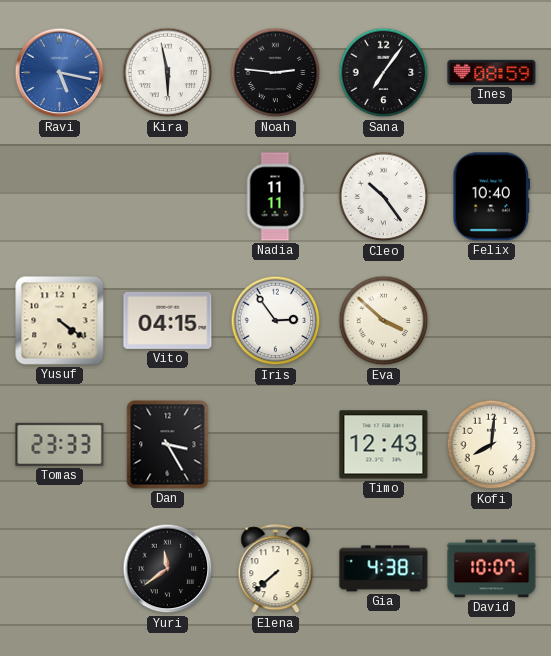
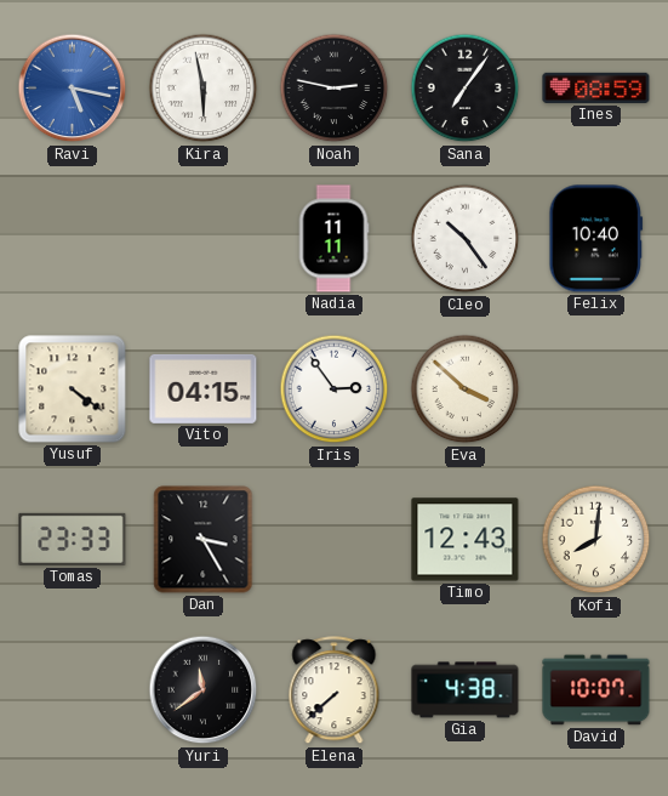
Noah: 2:46 -> 2:47 (335, 89)
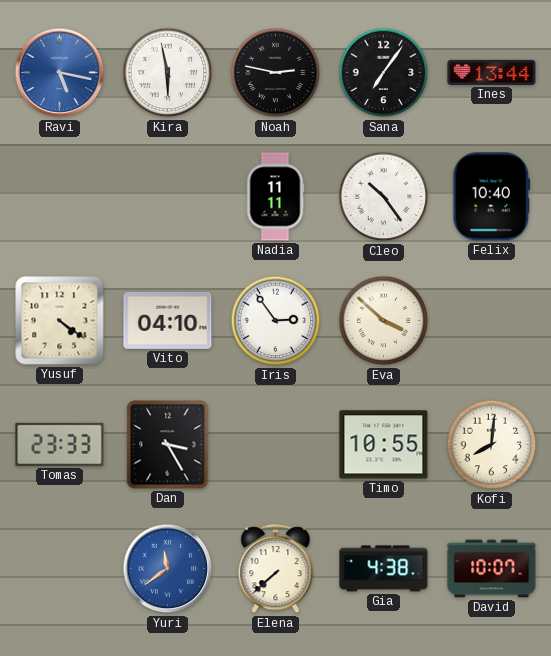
Ines: 08:59 -> 13:44 (492, 72)
Vito: 04:15 -> 04:10 (168, 320)
Timo: 12:43 -> 10:55 (384, 445)
Yuri dial: black -> blue (168, 569)
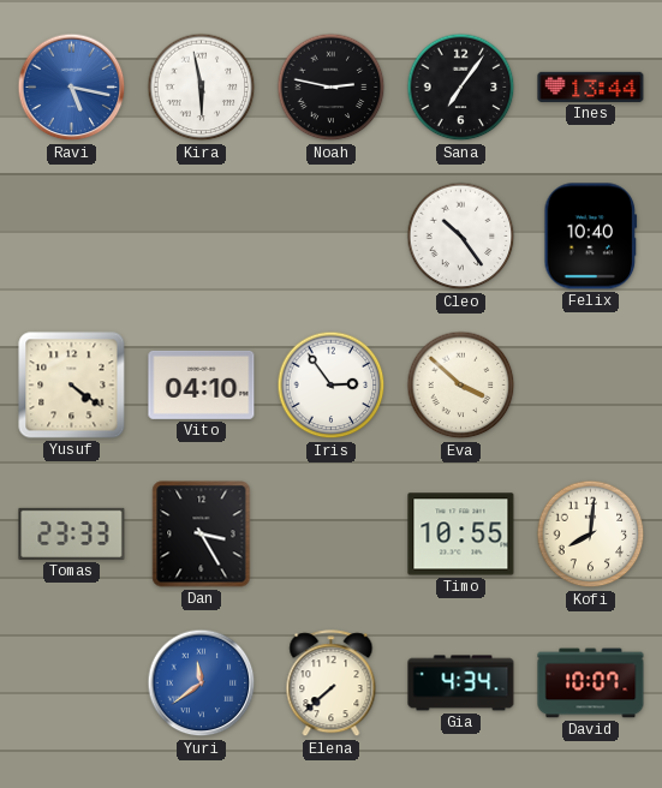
Nadia: 11:11 -> none (275, 197)
Gia: 4:38 -> 4:34 (461, 683)
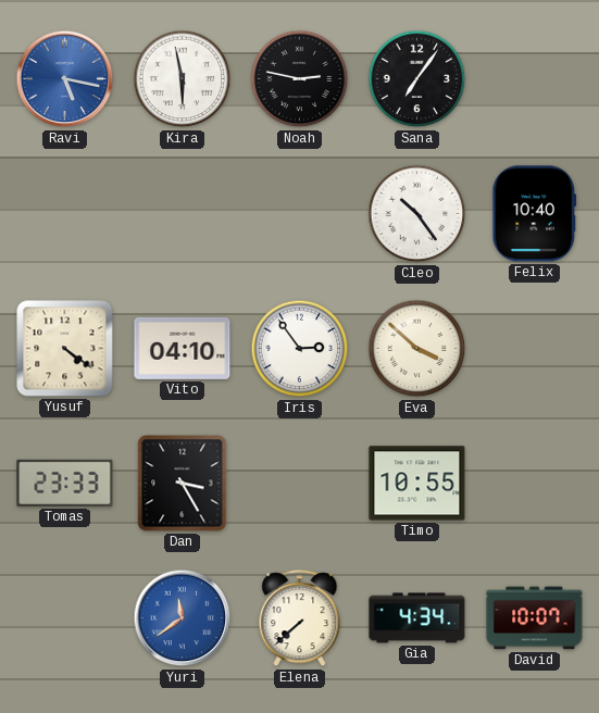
Ines: 13:44 -> none (591, 86)
Kofi: 8:01 -> none (591, 535)
